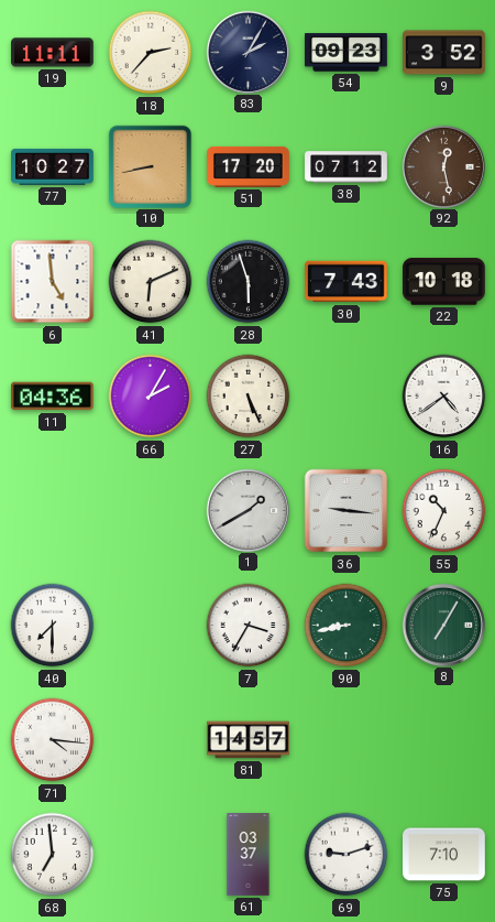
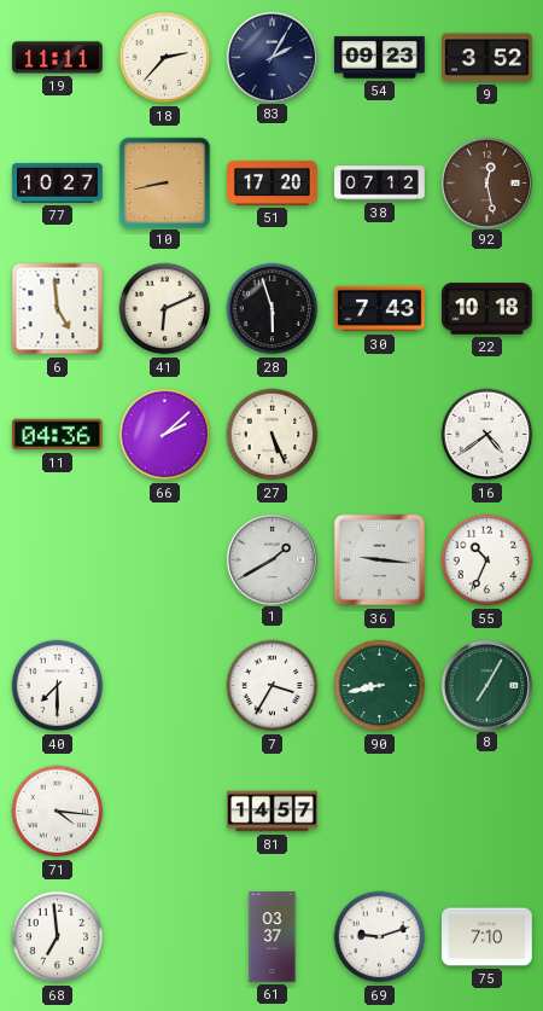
66: 2:05 -> 2:08 (165, 435)
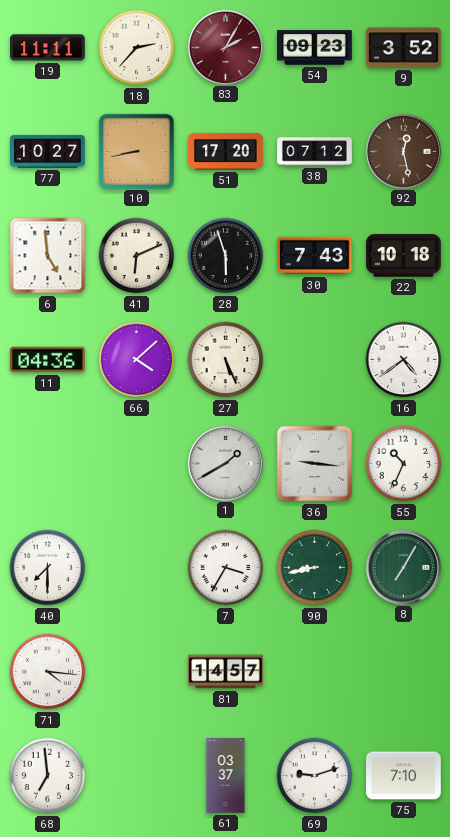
83 dial: navy -> burgundy (225, 47)
66: 2:08 -> 4:08 (137, 360)
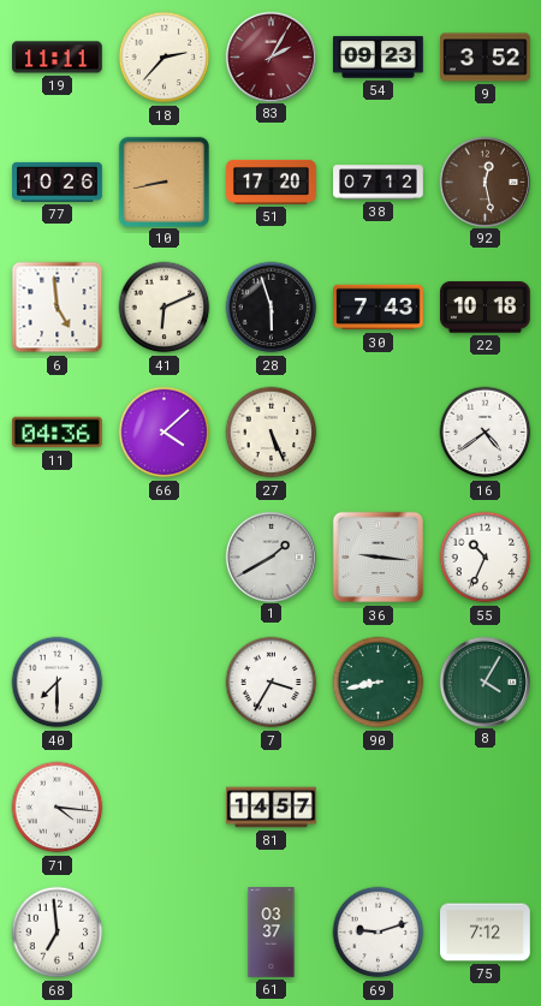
77: 10:27 -> 10:26 (58, 181)
8: 7:05 -> 4:05 (484, 681)
75: 7:10 -> 7:12 (486, 933)
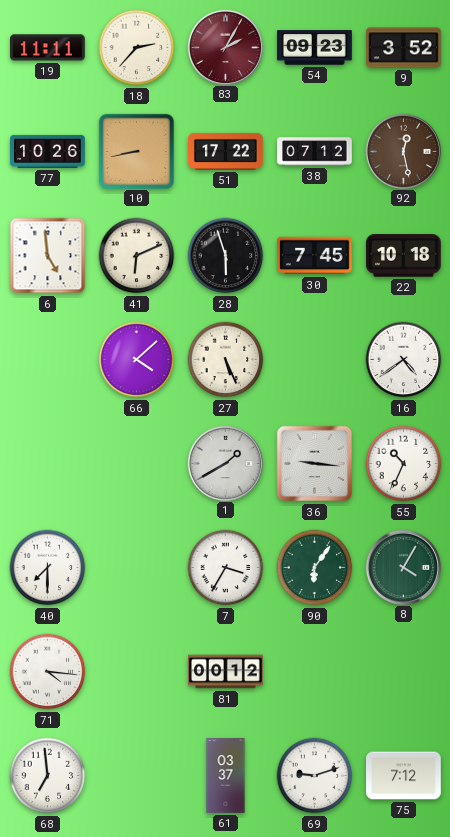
51: 17:20 -> 17:22 (226, 151)
30: 7:43 -> 7:45 (315, 256)
11: 04:36 -> none (58, 433)
90: 8:43 -> 6:06 (315, 568)
81: 14:57 -> 00:12 (226, 672)
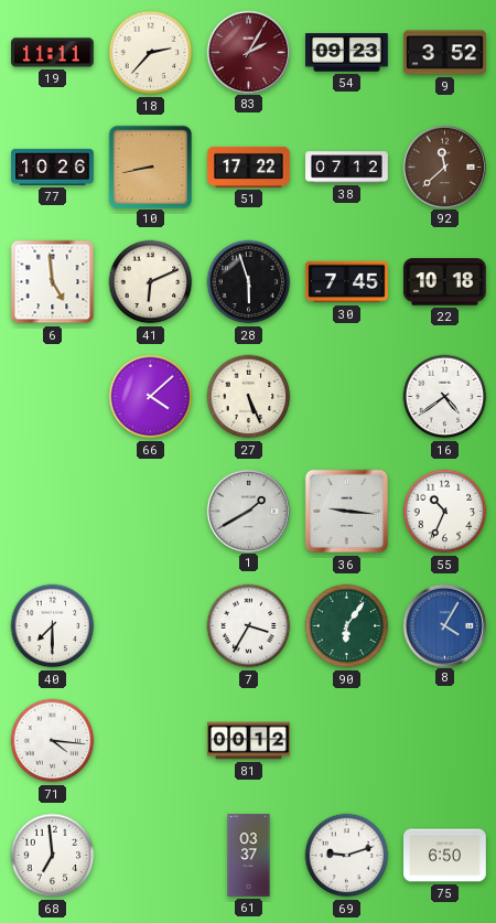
92: 12:28 -> 11:38 (444, 167)
8 dial: green -> blue (444, 625)
75: 7:12 -> 6:50 (445, 856)
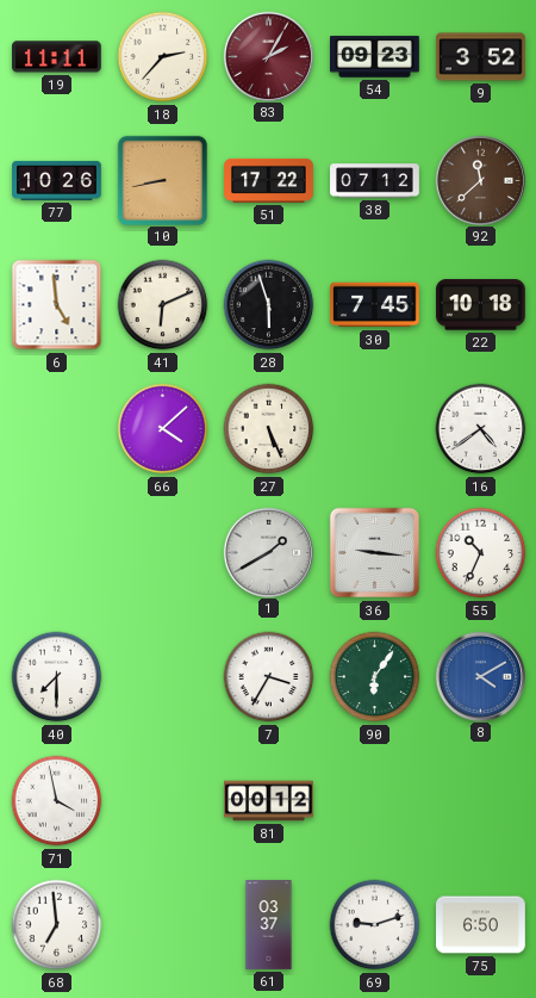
8: 4:05 -> 4:10 (480, 676)
71: 4:16 -> 3:58 (57, 801)
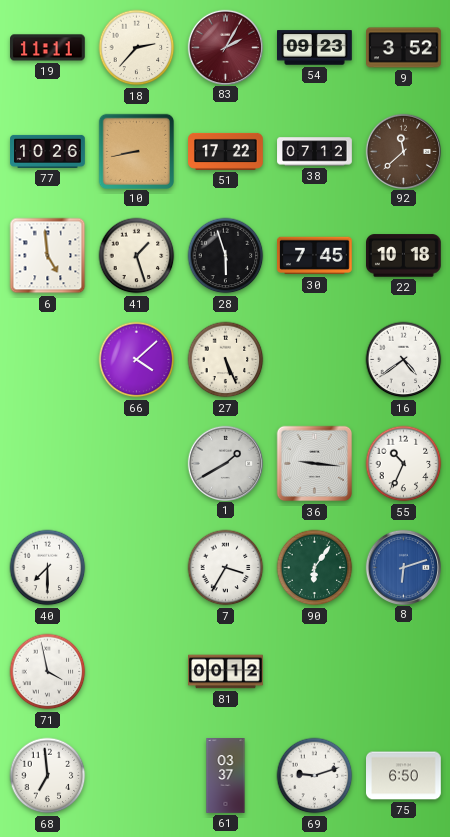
41: 6:11 -> 1:27 (137, 256)
8: 4:10 -> 6:12 (403, 567)
